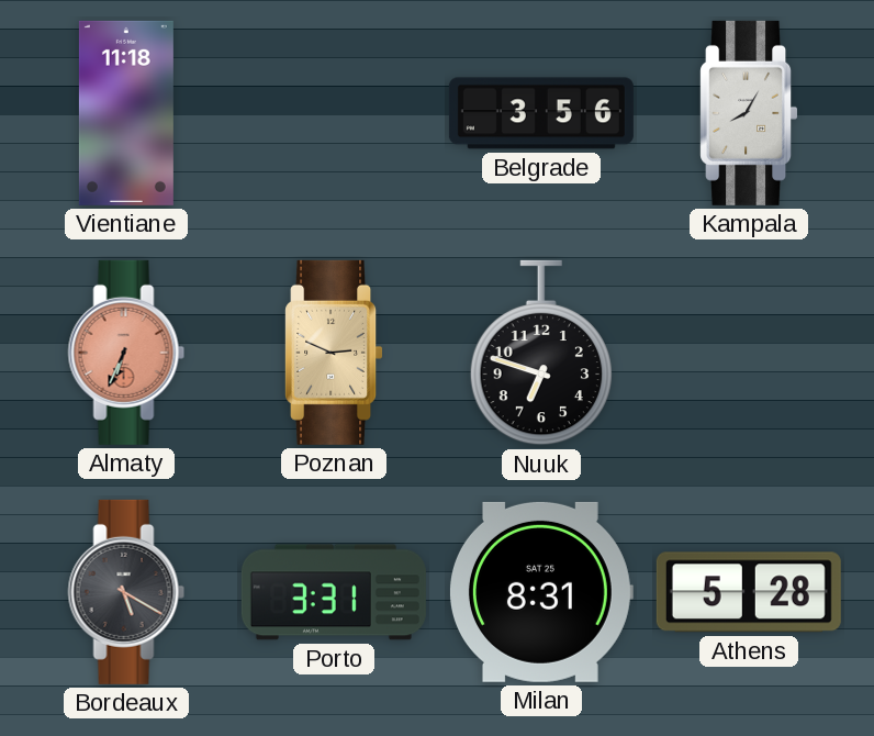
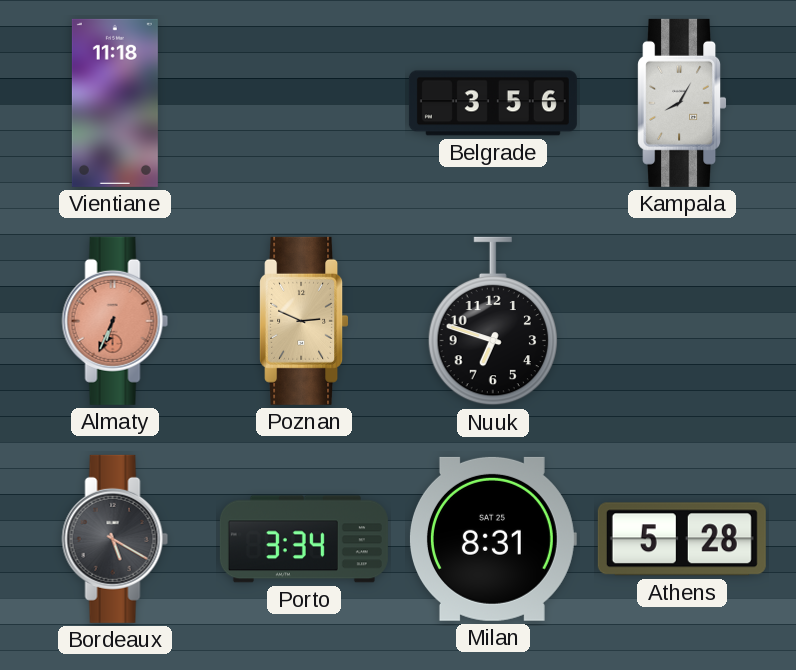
Porto: 3:31 -> 3:34 (304, 539)
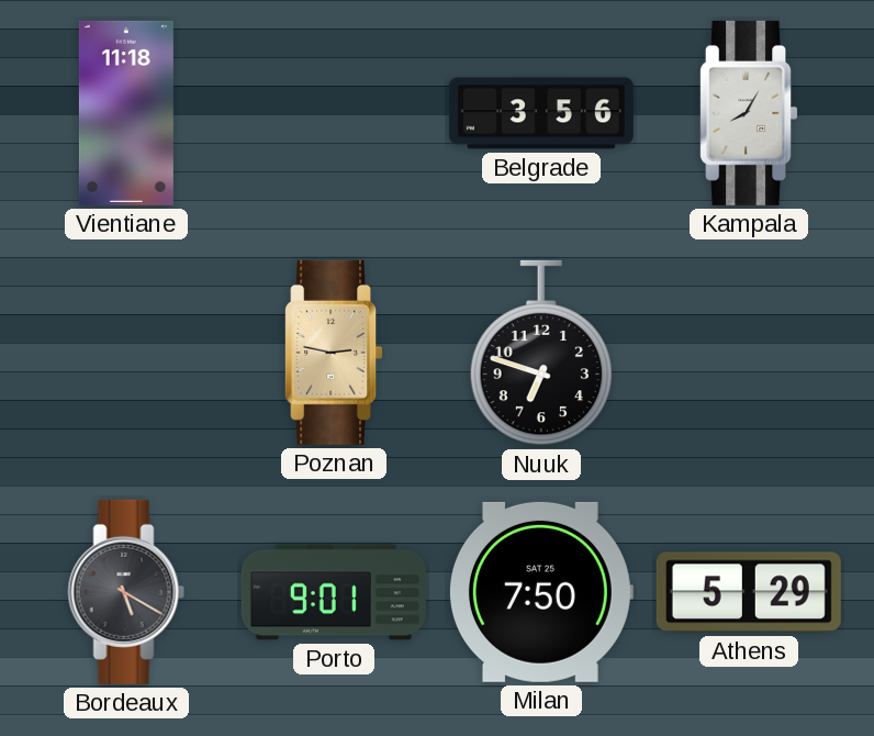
Almaty: 6:34 -> none (115, 321)
Poznan: 2:49 -> 2:47 (334, 353)
Porto: 3:34 -> 9:01 (334, 592)
Milan: 8:31 -> 7:50 (540, 592)
Athens: 5:28 -> 5:29 (749, 592)
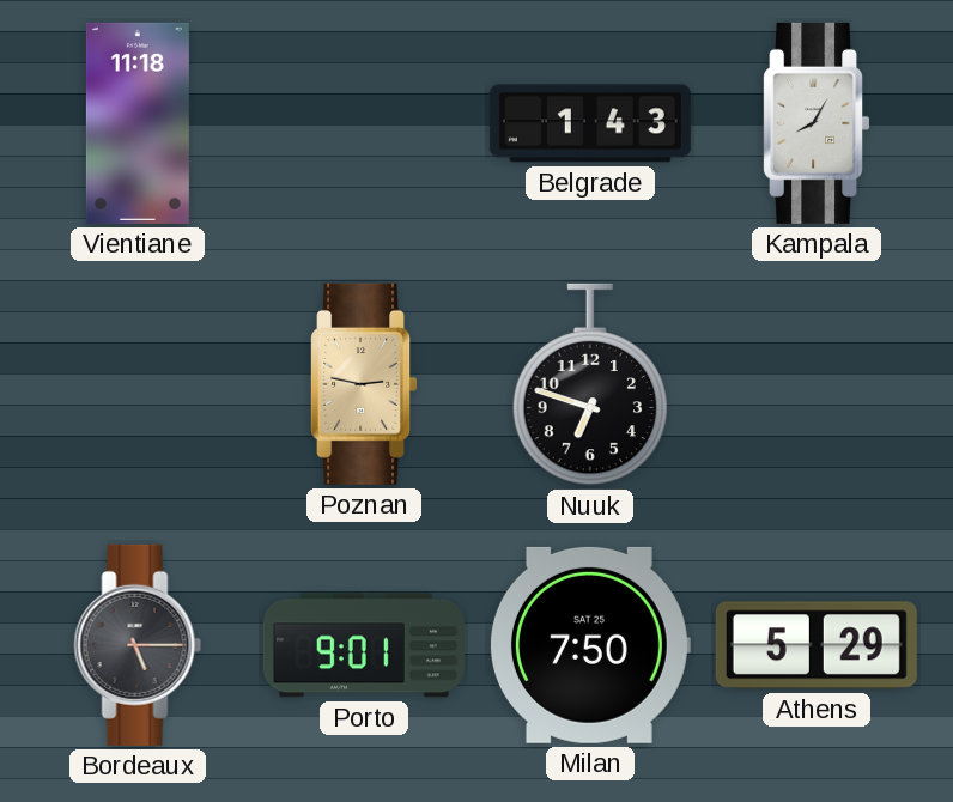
Belgrade: 3:56 -> 1:43 (590, 123)
Bordeaux: 5:20 -> 5:15 (138, 645)
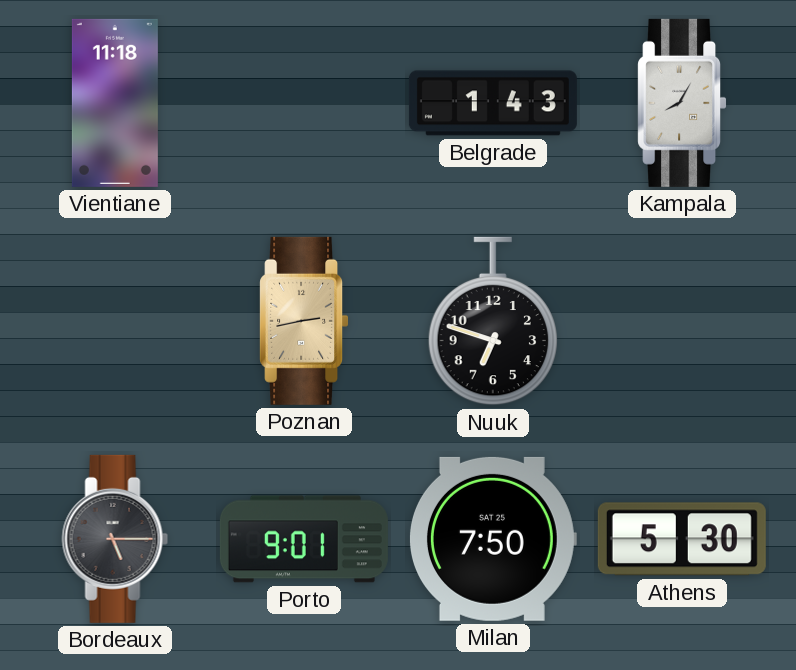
Poznan: 2:47 -> 2:43 (304, 321)
Athens: 5:29 -> 5:30 (682, 539)
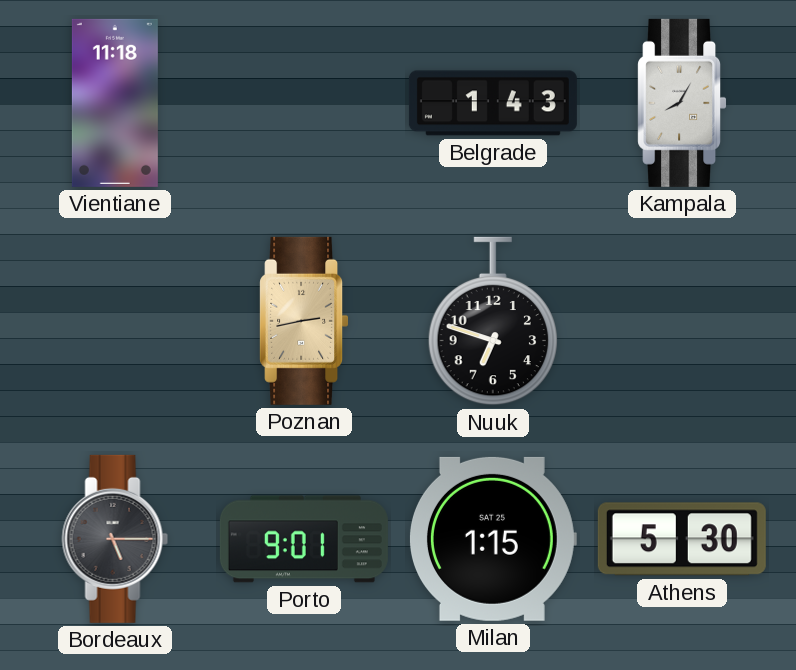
Milan: 7:50 -> 1:15 (492, 539)
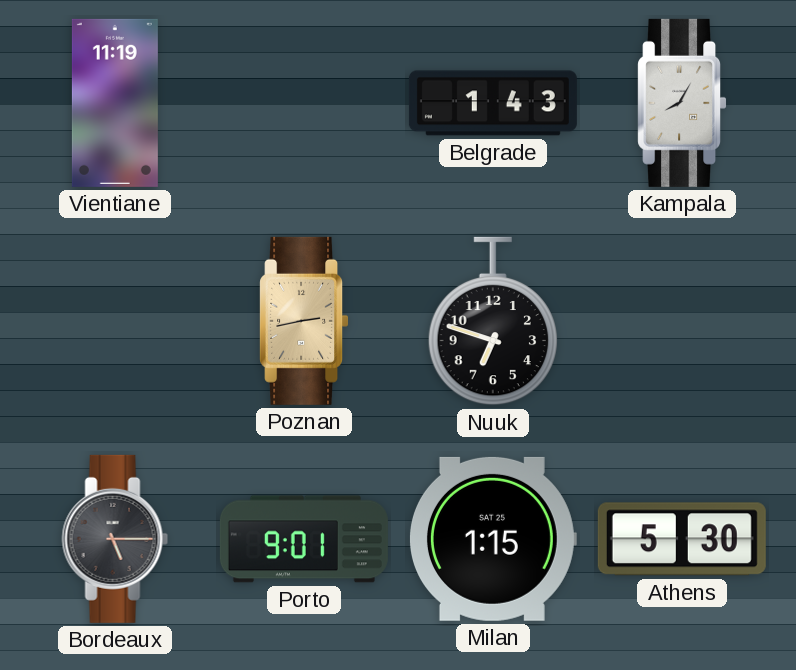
Vientiane: 11:18 -> 11:19 (115, 103)
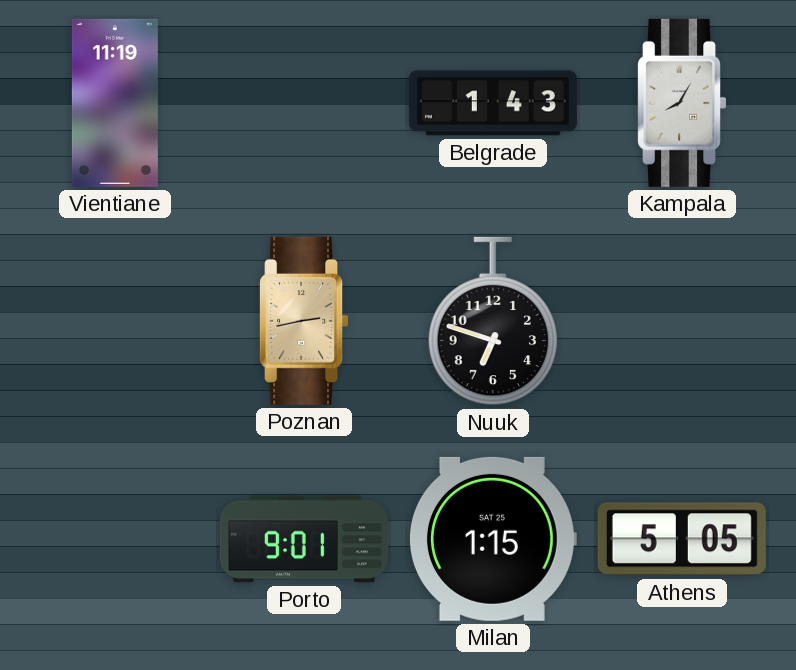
Bordeaux: 5:15 -> none (115, 539)
Athens: 5:30 -> 5:05 (682, 539)
